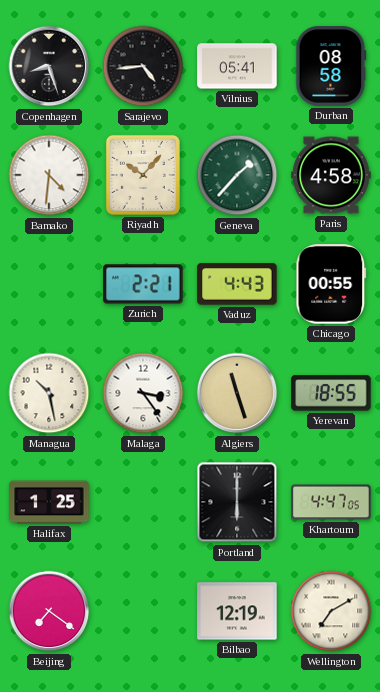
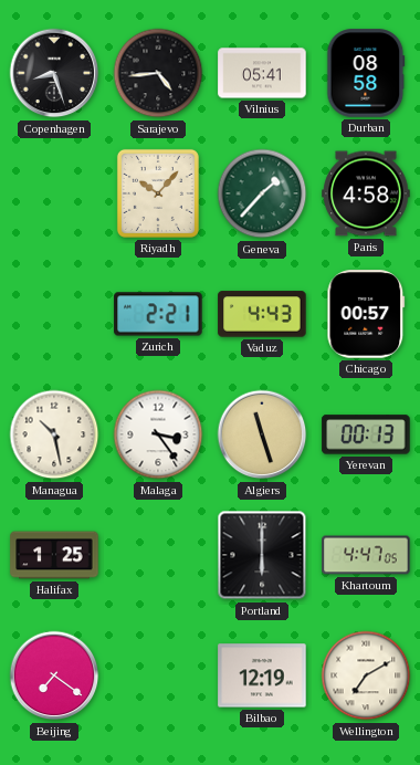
Bamako: 4:31 -> none (49, 175)
Chicago: 00:55 -> 00:57 (366, 314)
Yerevan: 18:55 -> 00:13 (366, 434)
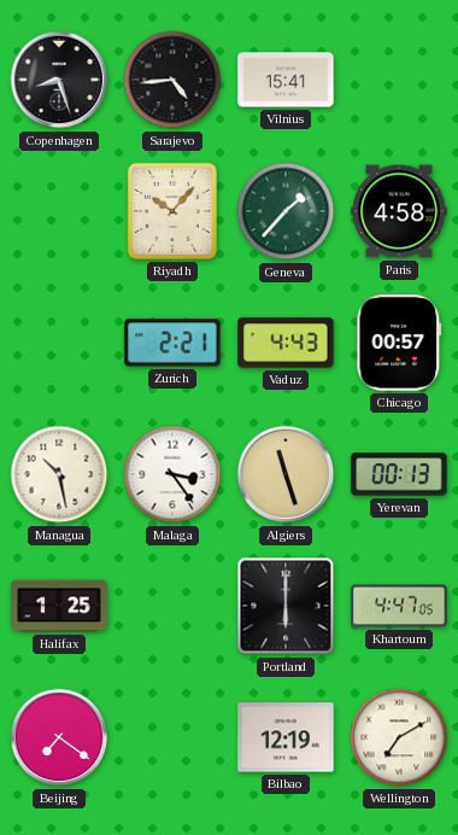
Vilnius: 05:41 -> 15:41 (286, 80)
Durban: 08:58 -> none (366, 73)
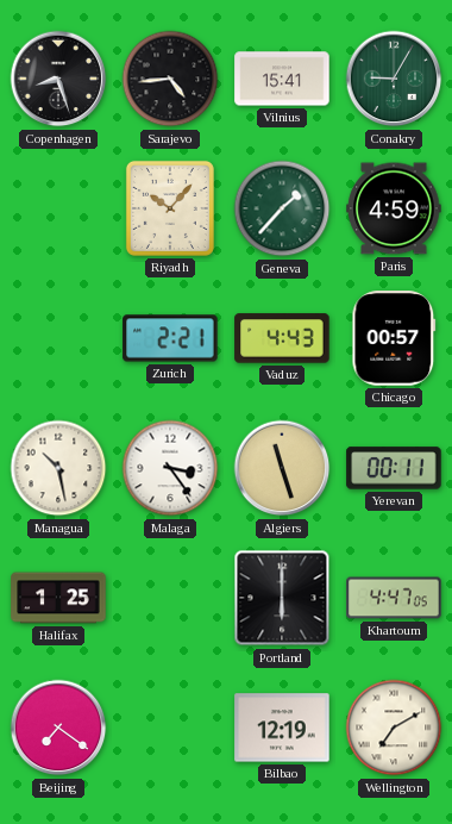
Conakry: none -> 9:05 (394, 79)
Paris: 4:58 -> 4:59 (394, 208)
Yerevan: 00:13 -> 00:11 (394, 468)
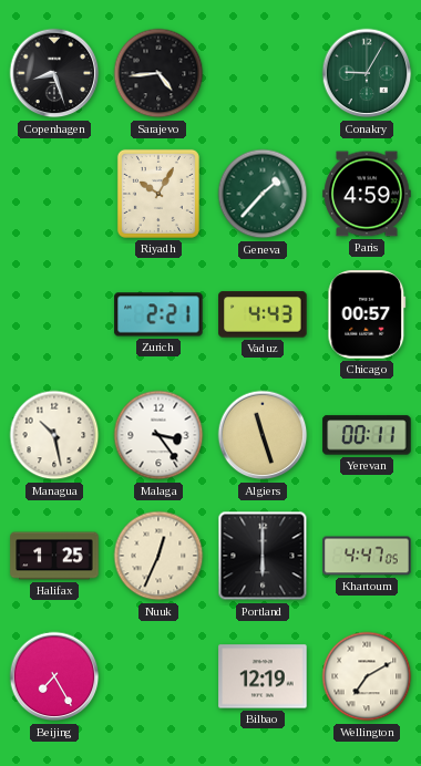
Vilnius: 15:41 -> none (282, 79)
Riyadh: 10:07 -> 10:05 (158, 194)
Nuuk: none -> 12:34 (158, 556)
Beijing: 7:21 -> 7:25 (54, 676)
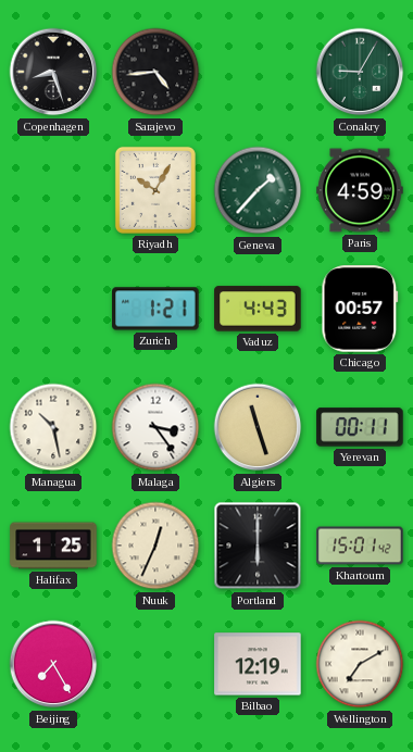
Zurich: 2:21 -> 1:21 (155, 309)
Khartoum: 4:47 -> 15:01 (360, 546)
